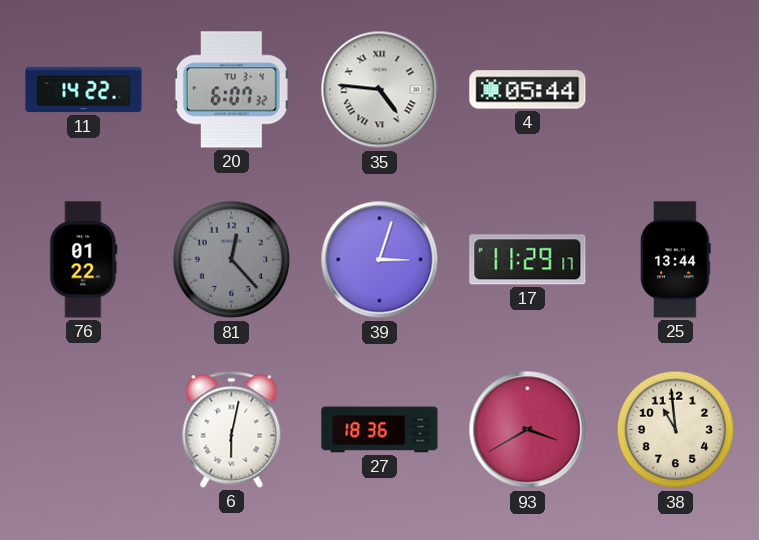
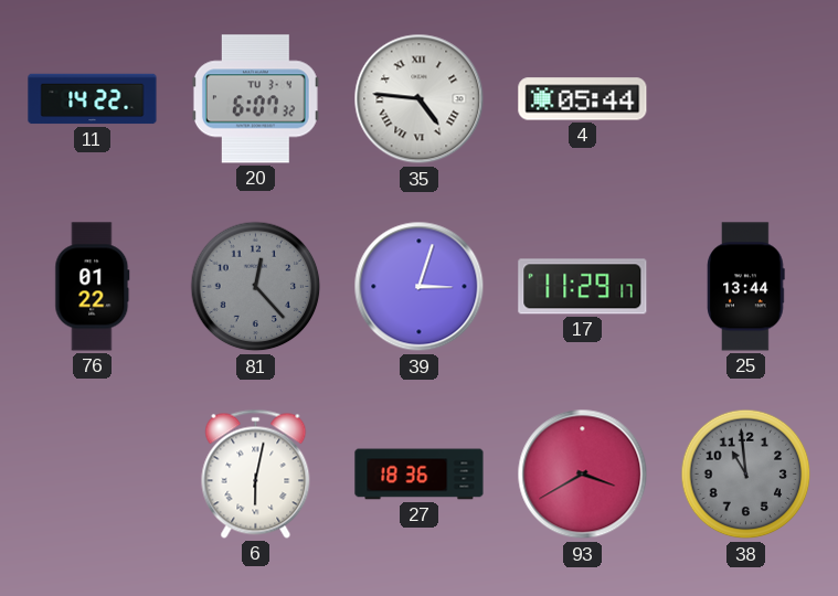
38 dial: cream -> grey (746, 475)
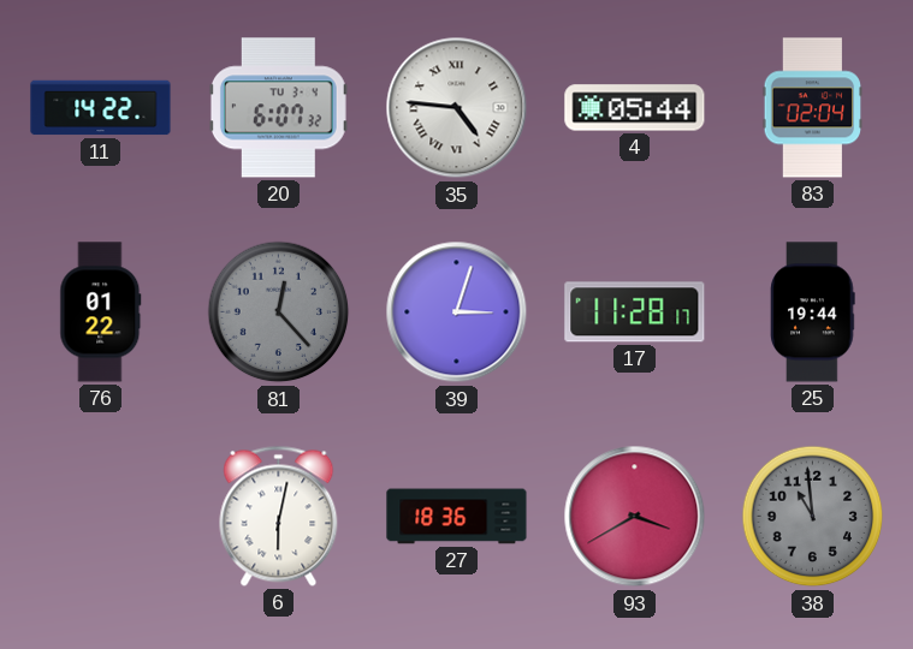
83: none -> 02:04 (813, 108)
17: 11:29 -> 11:28 (635, 312)
25: 13:44 -> 19:44 (813, 312)
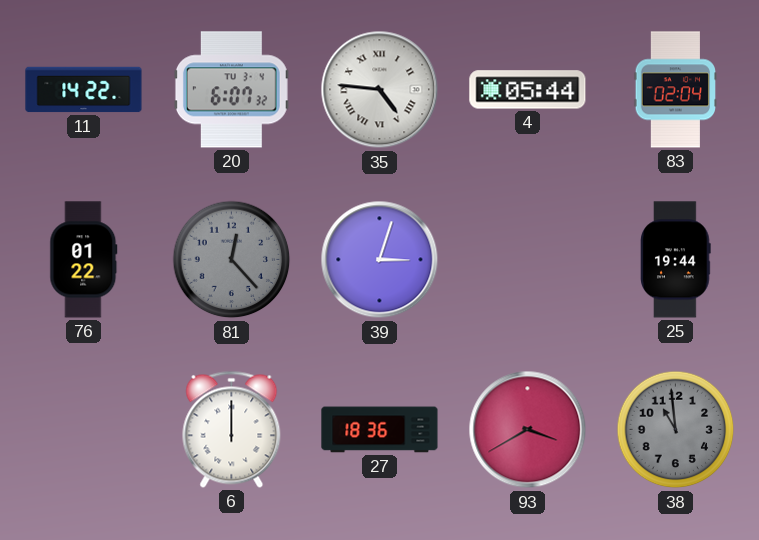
17: 11:28 -> none (635, 312)
6: 6:02 -> 12:00 (232, 429)
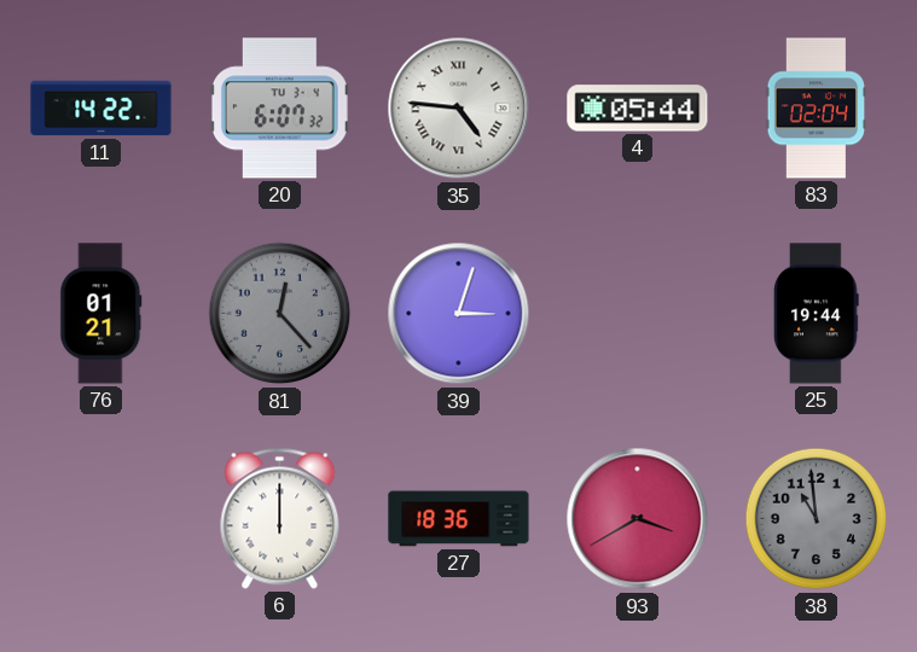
76: 01:22 -> 01:21 (101, 314)
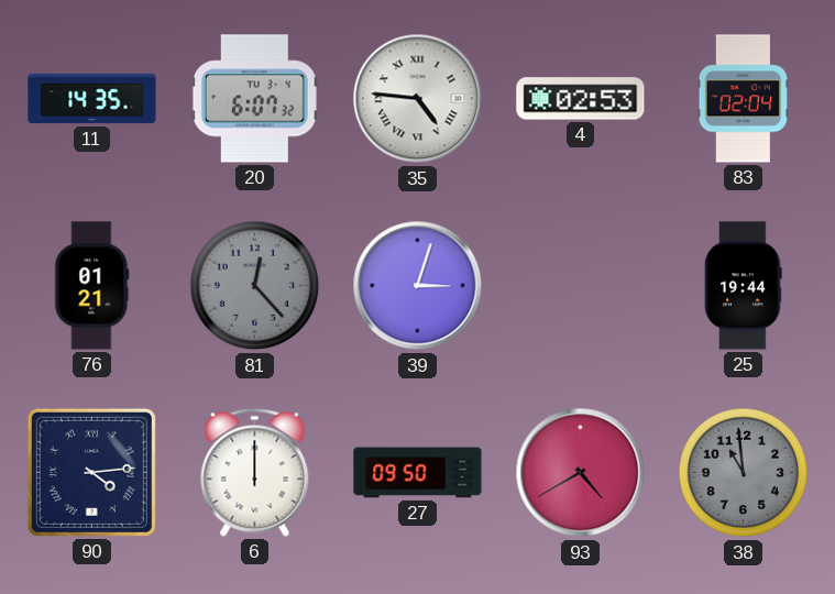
11: 14:22 -> 14:35 (92, 99)
4: 05:44 -> 02:53 (581, 99)
90: none -> 4:14 (91, 472)
27: 18:36 -> 09:50 (418, 473)
93: 3:40 -> 4:40 (581, 473)
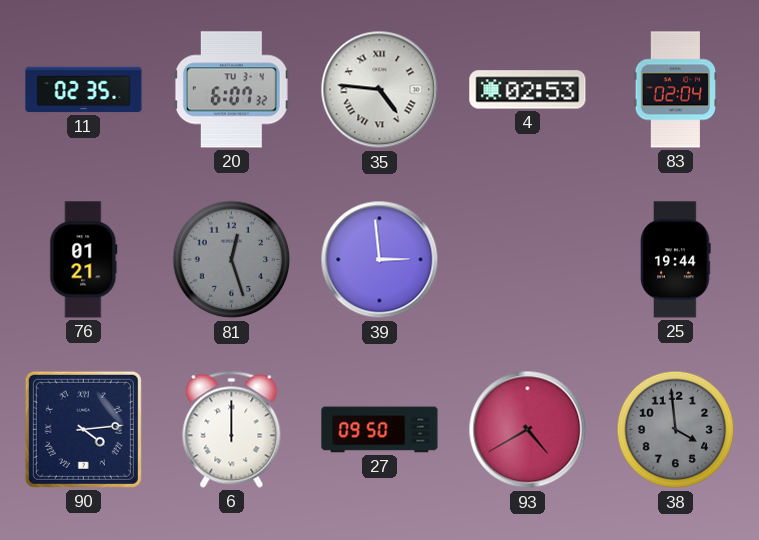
11: 14:35 -> 02:35 (84, 90)
81: 12:23 -> 12:27 (232, 260)
39: 3:03 -> 2:59 (380, 260)
38: 10:59 -> 3:59 (676, 430)
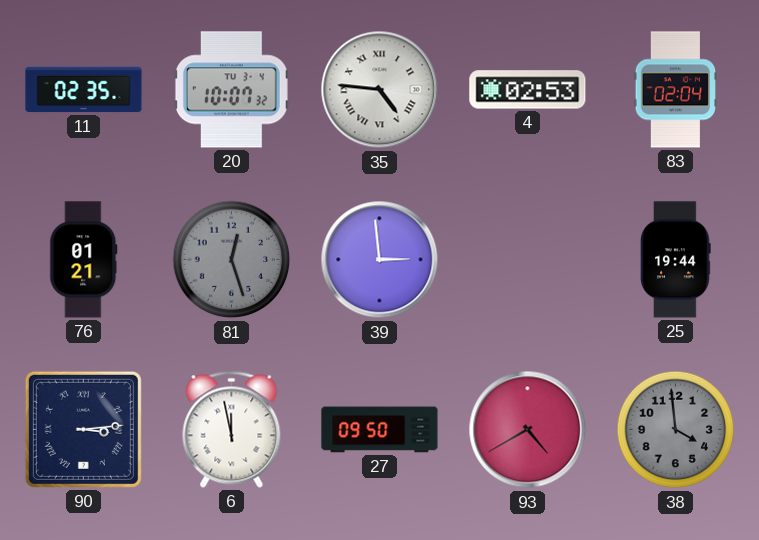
20: 6:07 -> 10:07 (231, 90)
90: 4:14 -> 3:14 (83, 429)
6: 12:00 -> 11:58 (232, 429)
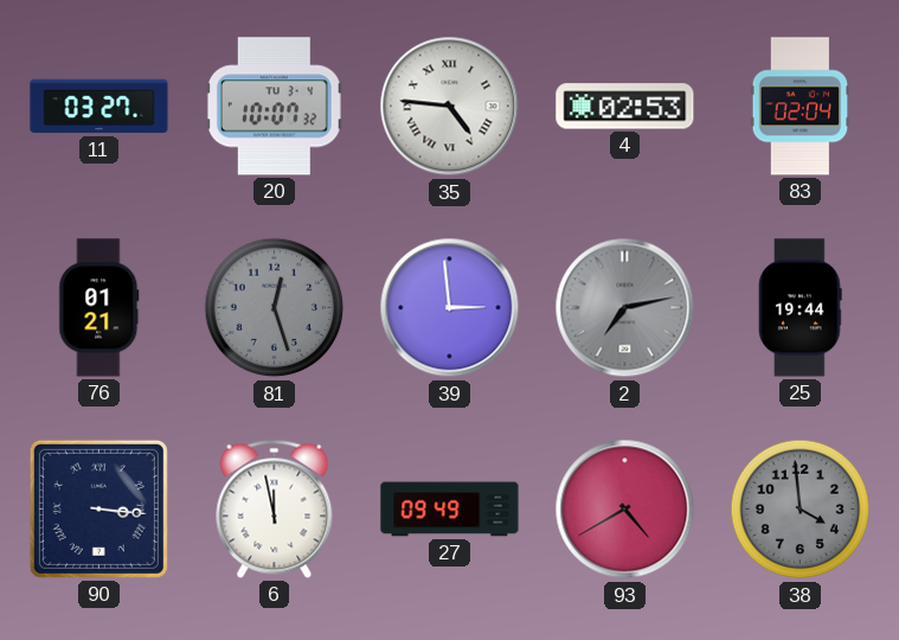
11: 02:35 -> 03:27 (99, 107)
2: none -> 7:13 (625, 308)
90: 3:14 -> 3:16 (98, 508)
27: 09:50 -> 09:49 (450, 510)
